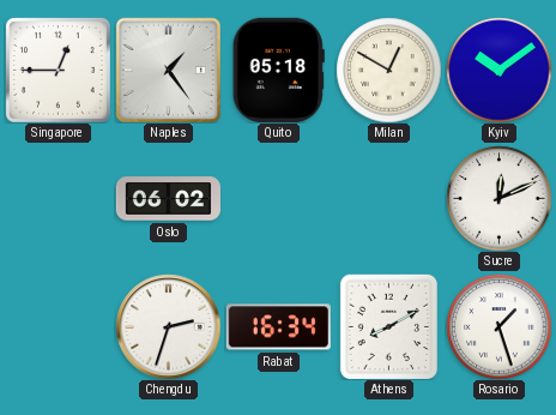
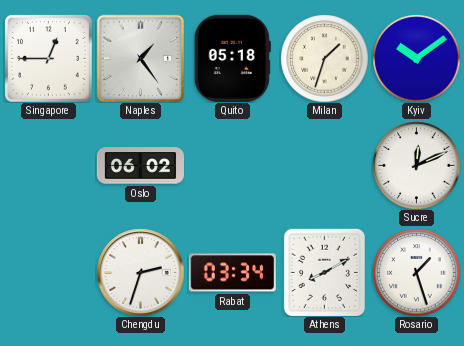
Milan: 12:50 -> 1:33 (324, 58)
Rabat: 16:34 -> 03:34 (232, 273)
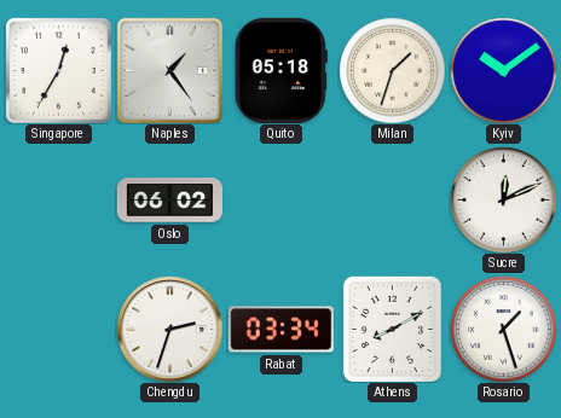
Singapore: 12:45 -> 12:35 (58, 70)
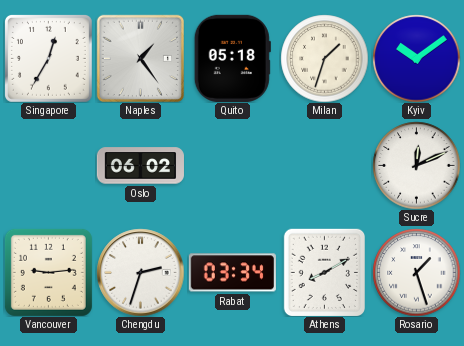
Vancouver: none -> 9:14 (48, 272)
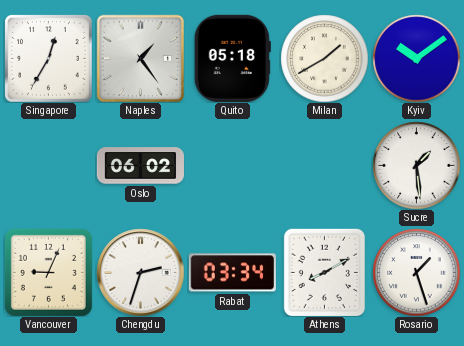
Milan: 1:33 -> 1:40 (324, 58)
Sucre: 12:11 -> 1:29 (416, 165)
Vancouver: 9:14 -> 9:04 (48, 272)
